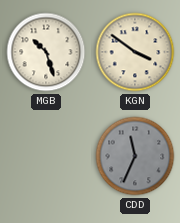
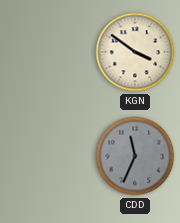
MGB: 10:27 -> none (46, 52)
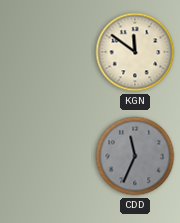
KGN: 3:51 -> 11:51 (135, 52)
